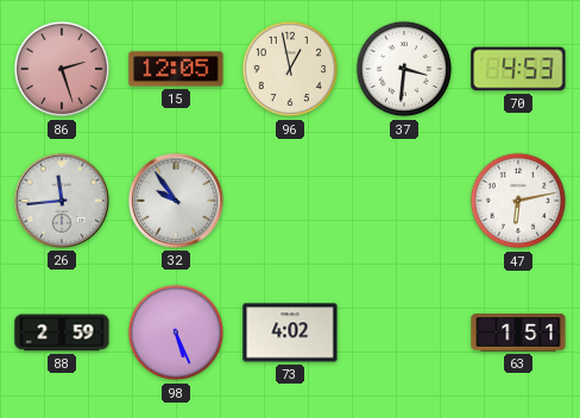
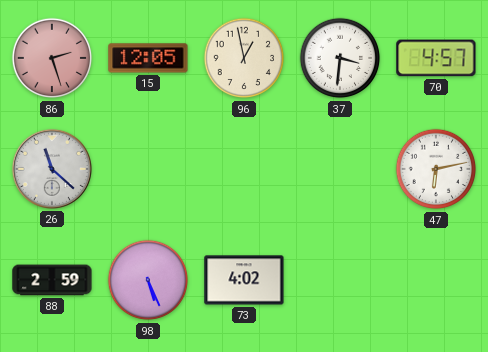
70: 4:53 -> 4:57 (436, 58)
26: 11:44 -> 11:22 (52, 169)
32: 9:54 -> none (176, 201)
63: 1:51 -> none (518, 332)
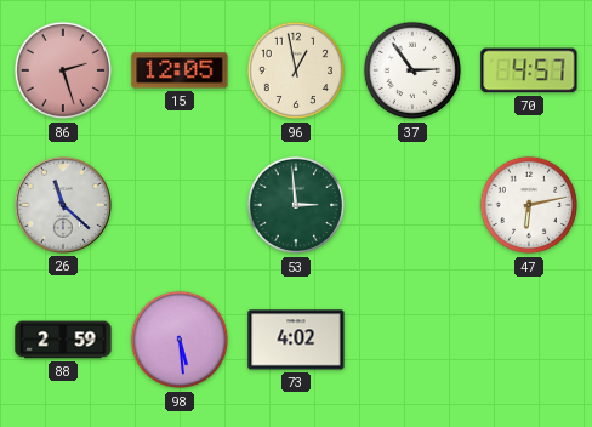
37: 3:31 -> 2:54 (412, 70)
53: none -> 2:59 (296, 205)
98: 5:26 -> 5:29 (180, 340)
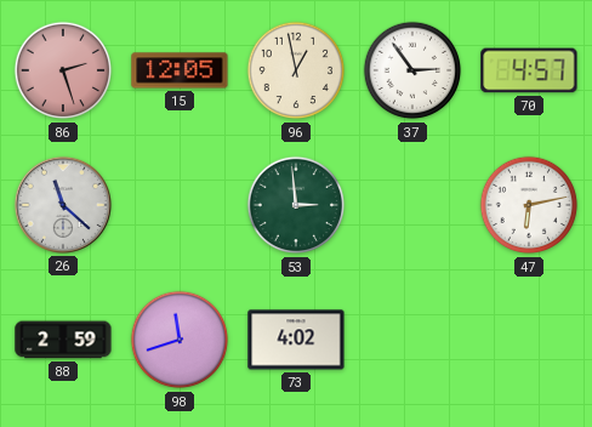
98: 5:29 -> 11:42 (180, 340)
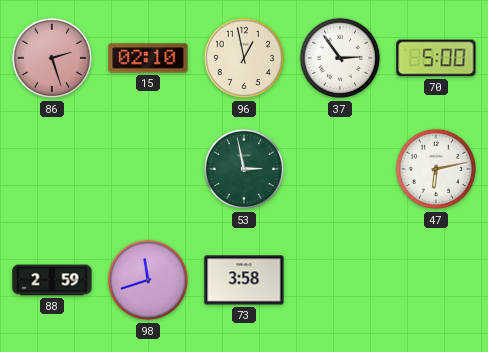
15: 12:05 -> 02:10 (148, 58)
70: 4:57 -> 5:00 (436, 58)
26: 11:22 -> none (63, 205)
53: 2:59 -> 2:58 (244, 169)
73: 4:02 -> 3:58 (244, 280)
